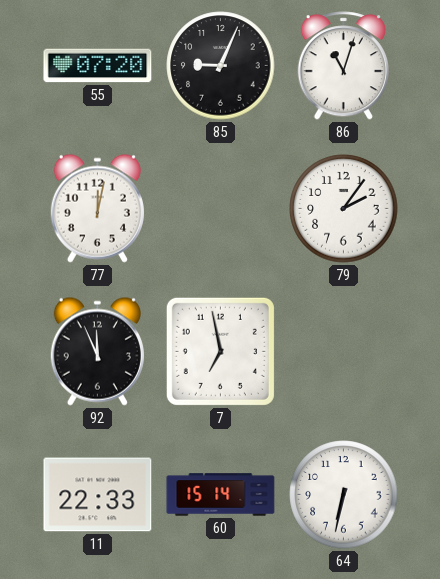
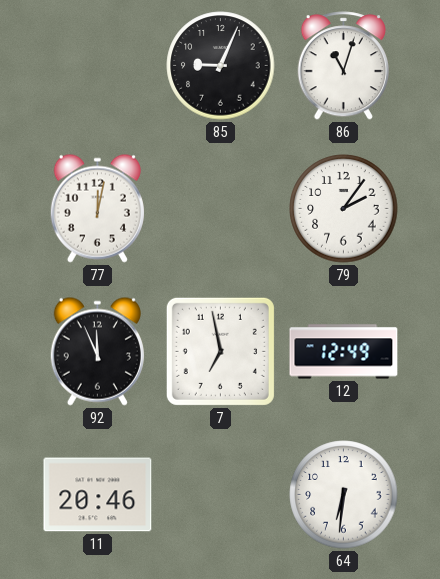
55: 07:20 -> none (98, 66)
12: none -> 12:49 (344, 352)
11: 22:33 -> 20:46 (98, 495)
60: 15:14 -> none (221, 495)
64: 6:32 -> 6:31 (344, 495)
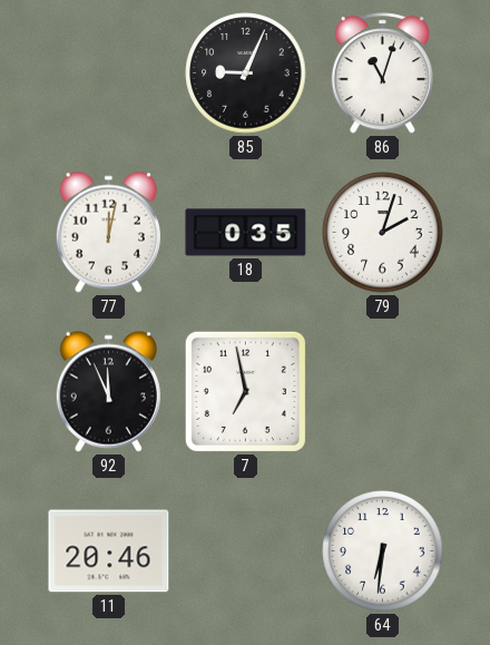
18: none -> 0:35 (246, 233)
79: 2:06 -> 2:03 (383, 233)
12: 12:49 -> none (344, 352)
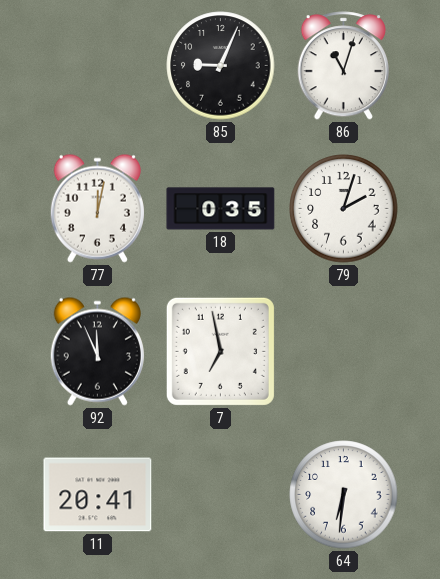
11: 20:46 -> 20:41 (98, 495)
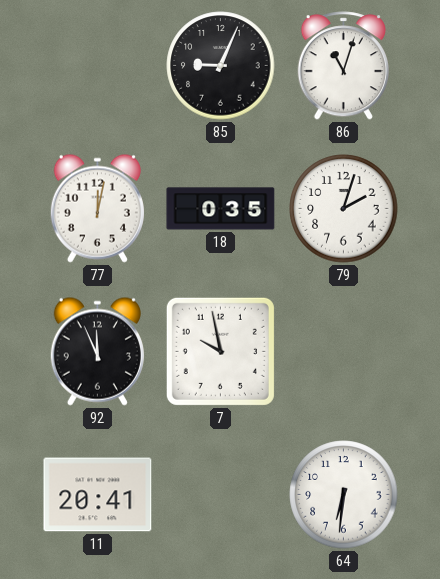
7: 6:58 -> 9:58 (220, 351)
